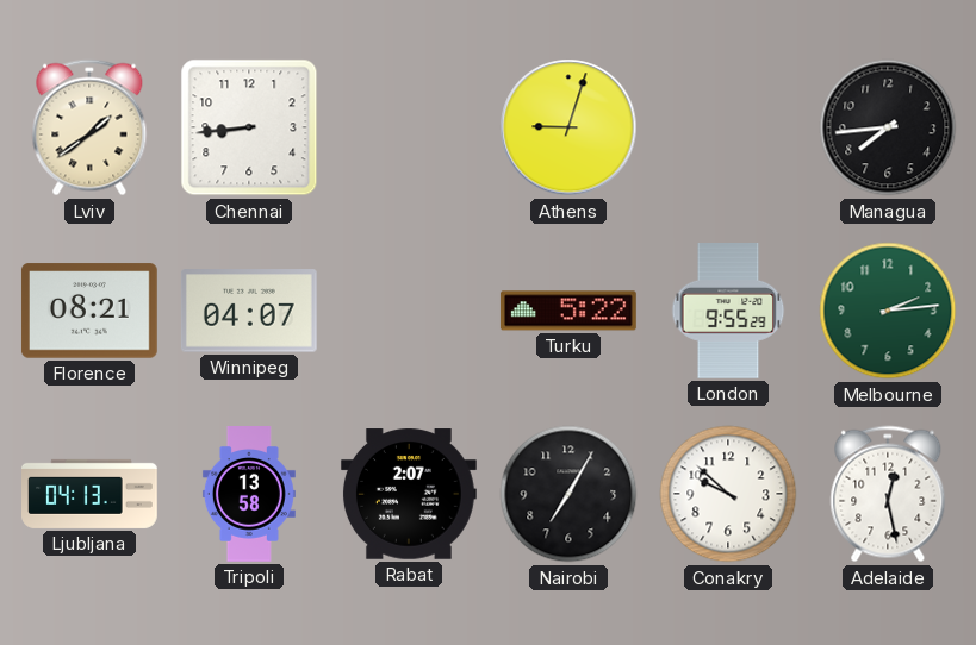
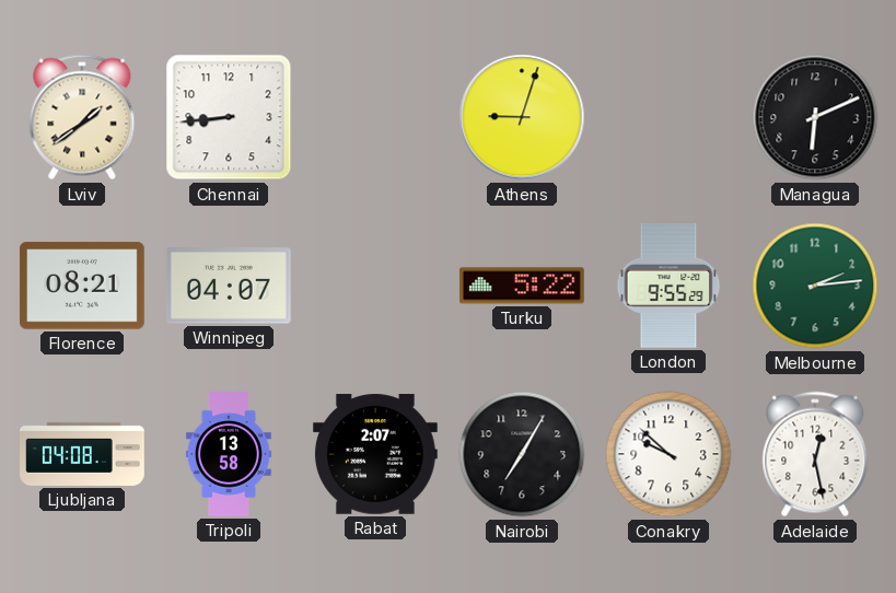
Managua: 7:44 -> 6:11 (815, 117)
Ljubljana: 04:13 -> 04:08 (83, 454)
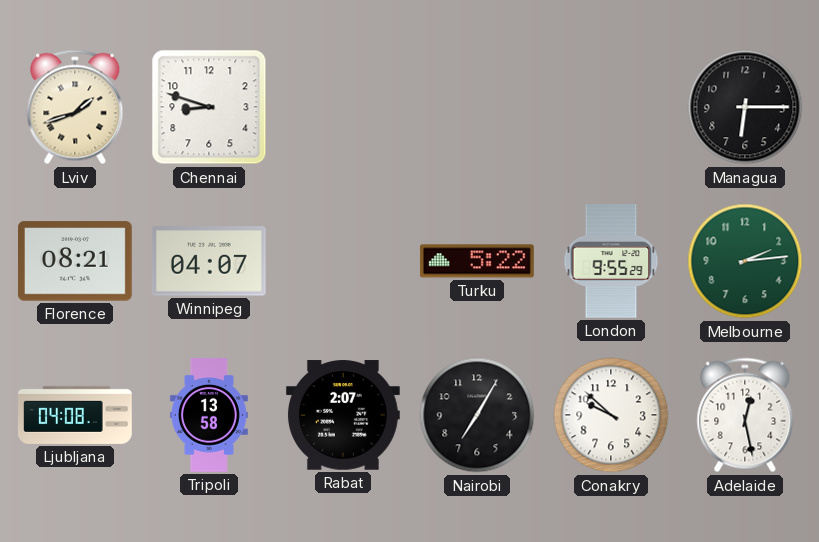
Lviv: 1:39 -> 1:42 (75, 107)
Chennai: 8:44 -> 8:48 (209, 107)
Athens: 9:03 -> none (522, 117)
Managua: 6:11 -> 6:15 (745, 107)
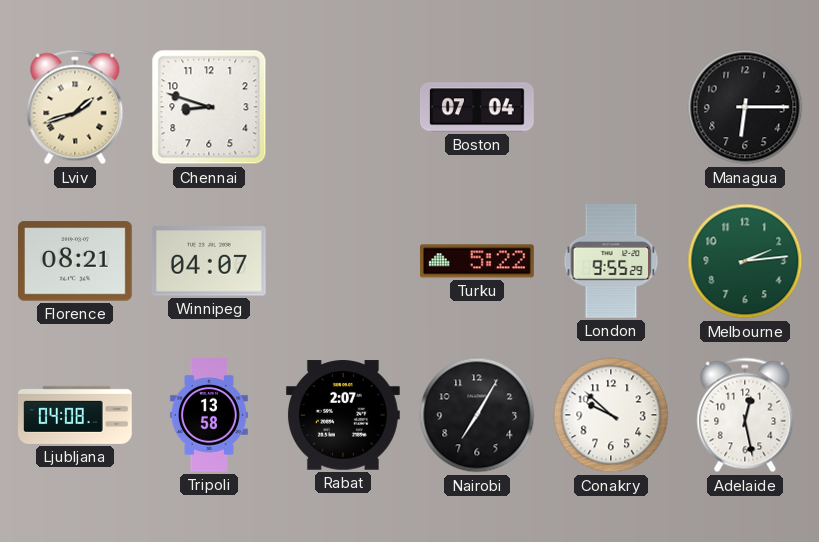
Boston: none -> 07:04 (477, 107)
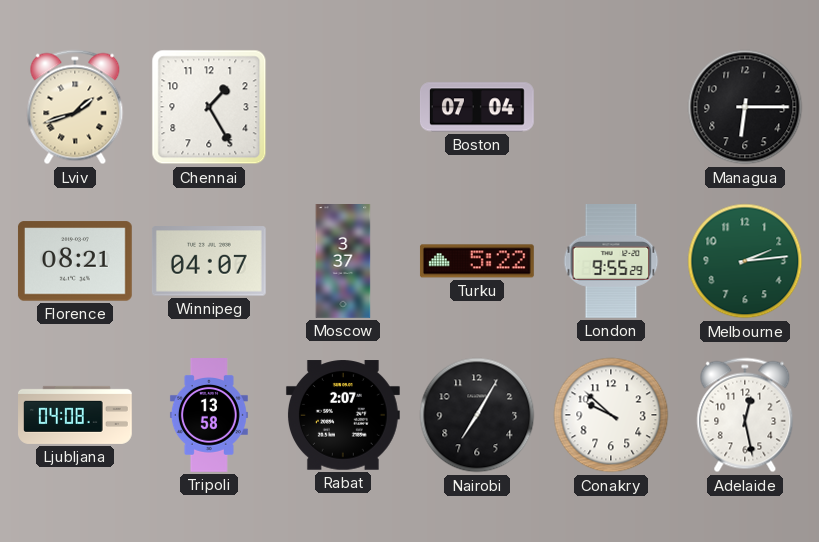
Chennai: 8:48 -> 1:25 (209, 107)
Moscow: none -> 3:37 (343, 262)
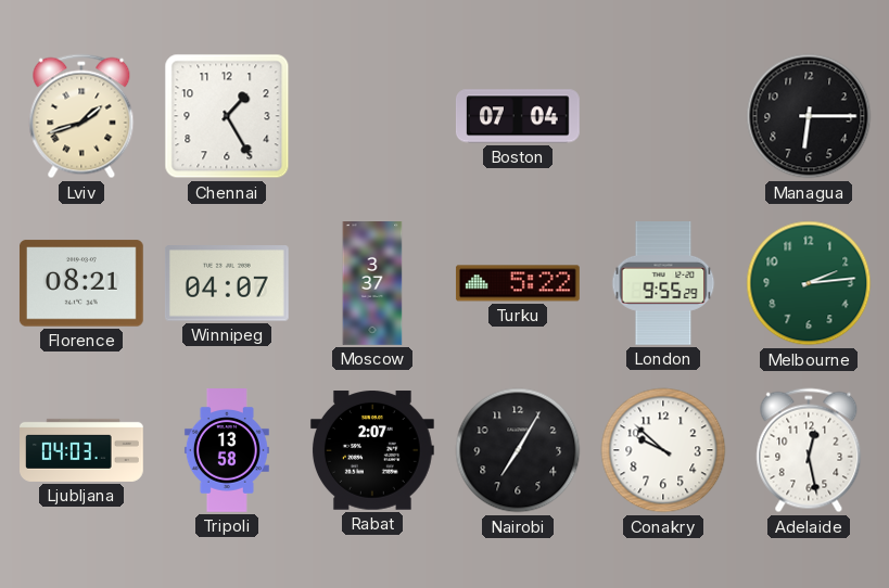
Ljubljana: 04:08 -> 04:03 (82, 450)
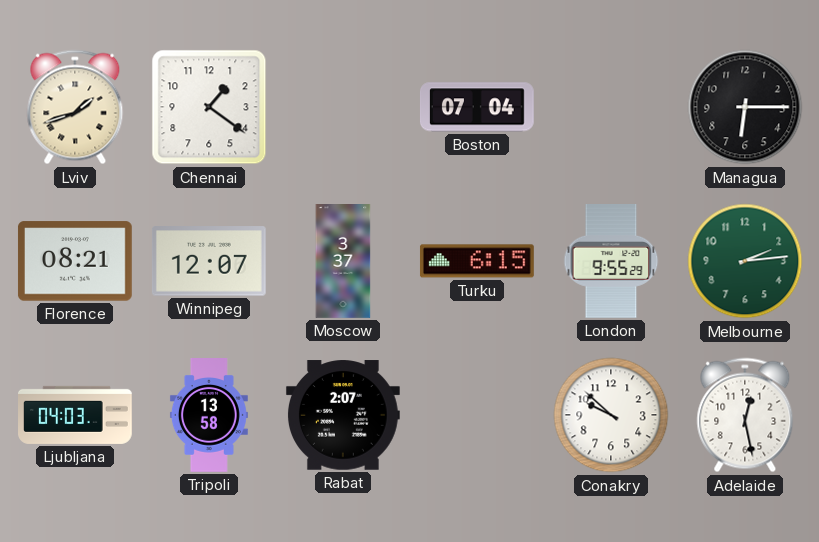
Chennai: 1:25 -> 1:21 (209, 107)
Winnipeg: 04:07 -> 12:07 (209, 261)
Turku: 5:22 -> 6:15 (477, 261)
Nairobi: 7:05 -> none (518, 450)
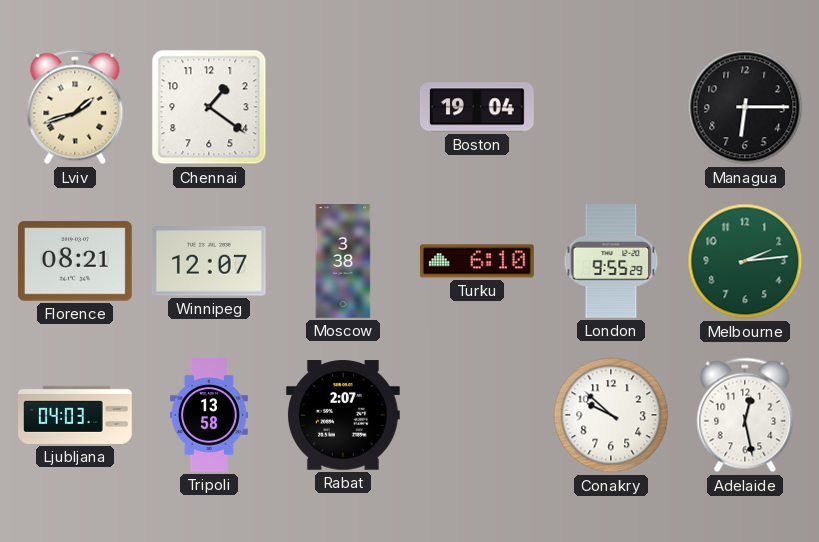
Boston: 07:04 -> 19:04 (477, 107)
Moscow: 3:37 -> 3:38 (343, 262)
Turku: 6:15 -> 6:10 (477, 261)
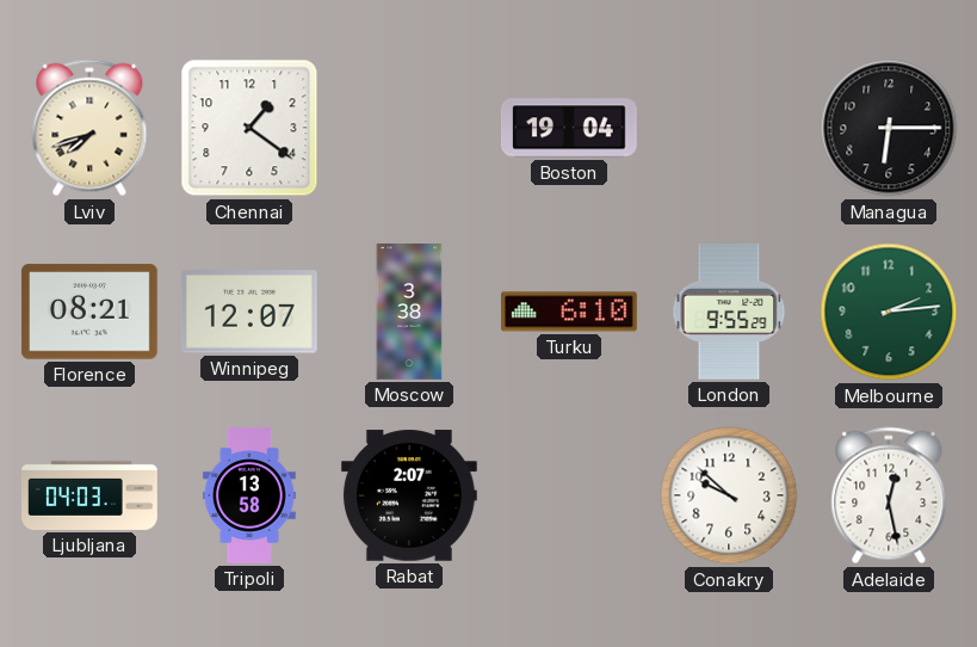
Lviv: 1:42 -> 7:42 (89, 128)
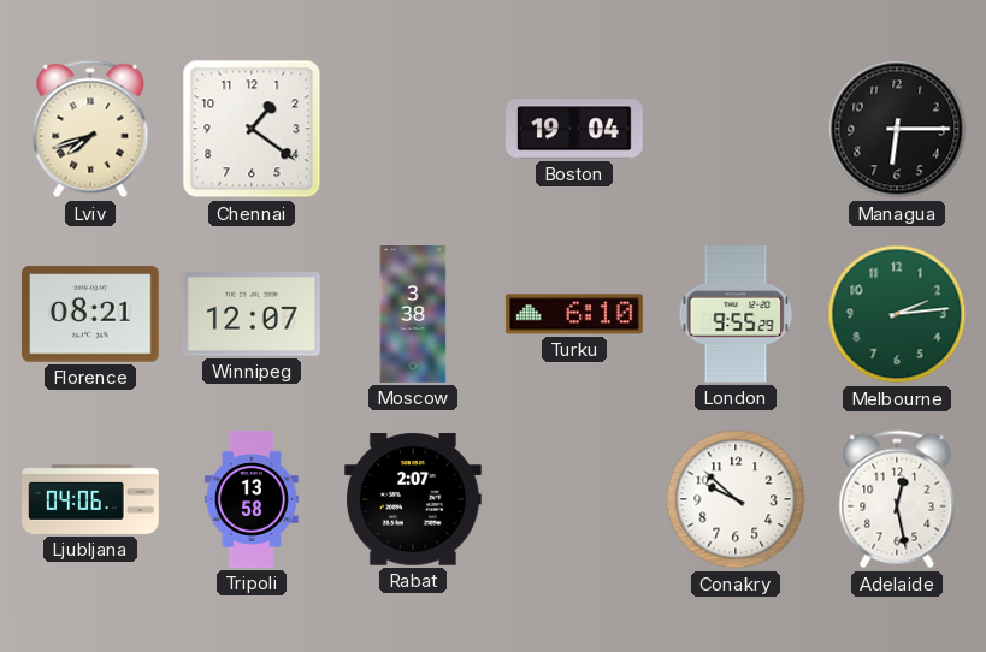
Ljubljana: 04:03 -> 04:06 (91, 499)
